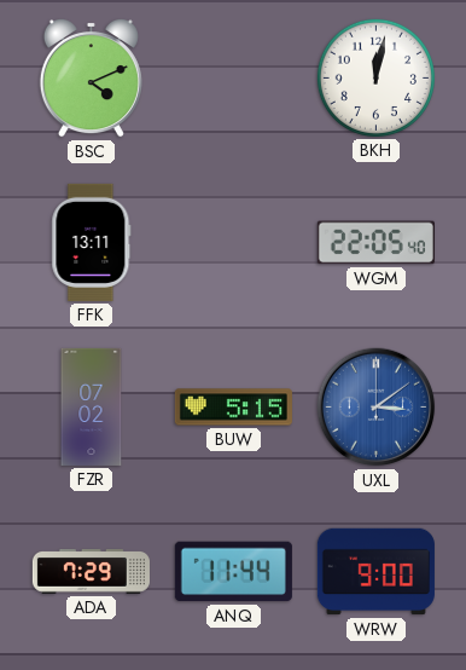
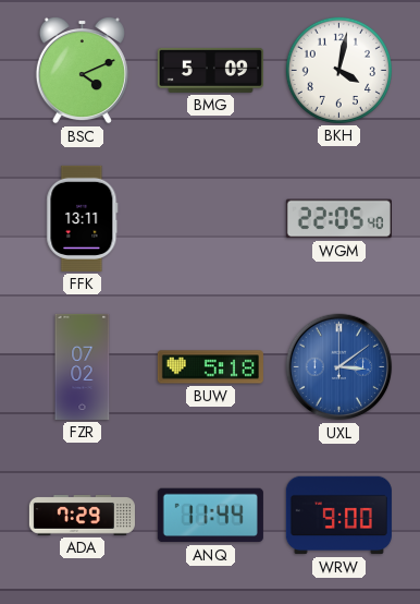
BMG: none -> 5:09 (210, 70)
BKH: 12:02 -> 4:02 (338, 70)
BUW: 5:15 -> 5:18 (210, 367)
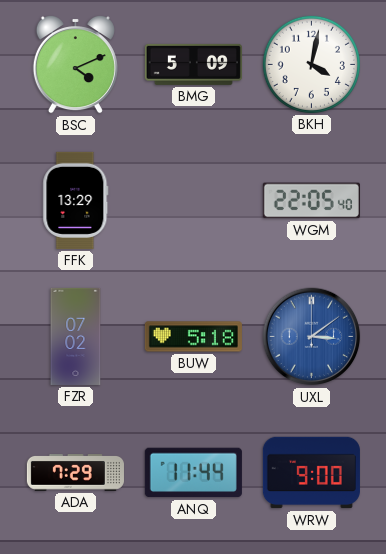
FFK: 13:11 -> 13:29 (76, 200)
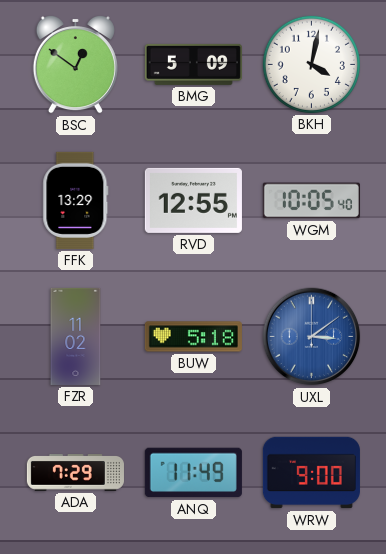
BSC: 4:11 -> 12:51 (75, 64)
RVD: none -> 12:55 (193, 200)
WGM: 22:05 -> 10:05 (311, 201)
FZR: 07:02 -> 11:02 (76, 336)
ANQ: 11:44 -> 11:49 (193, 473)
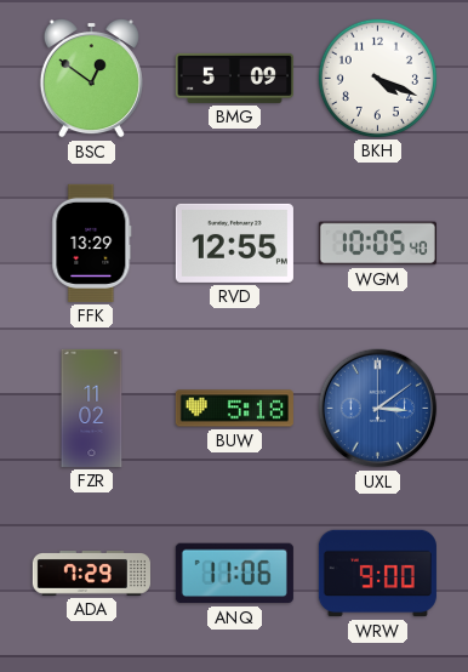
BKH: 4:02 -> 4:19 (377, 78)
ANQ: 11:49 -> 11:06 (234, 574)
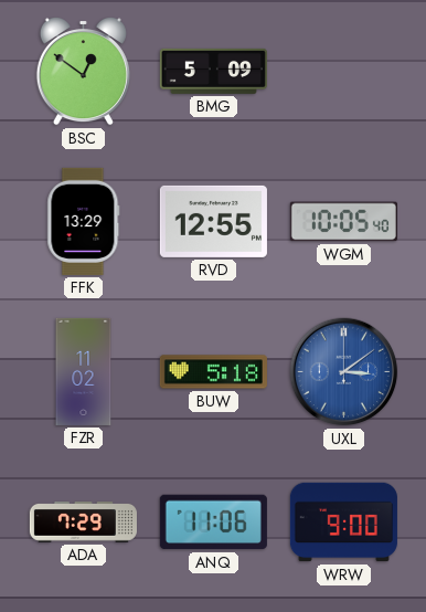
BKH: 4:19 -> none (377, 78)
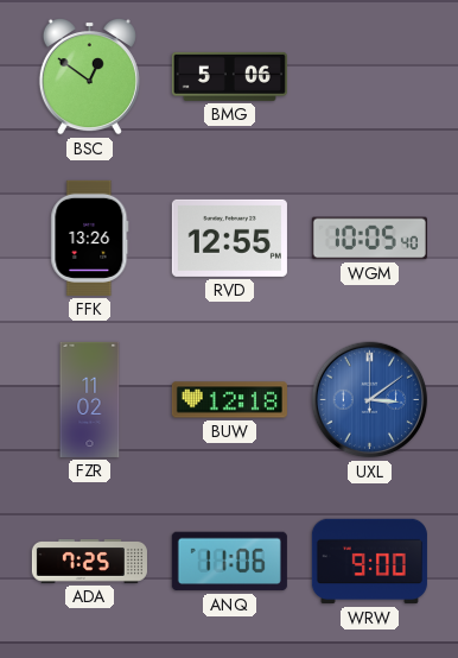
BMG: 5:09 -> 5:06 (229, 76)
FFK: 13:29 -> 13:26 (90, 238)
BUW: 5:18 -> 12:18 (229, 400)
ADA: 7:29 -> 7:25 (89, 562)
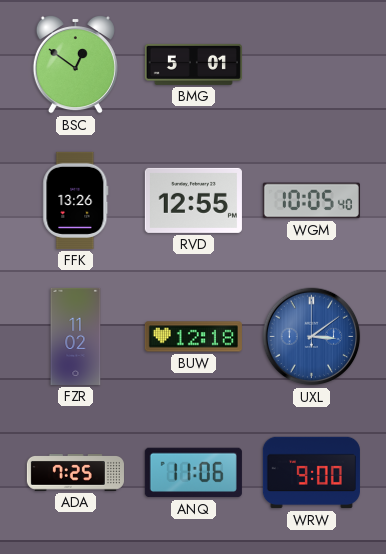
BMG: 5:06 -> 5:01 (193, 64)
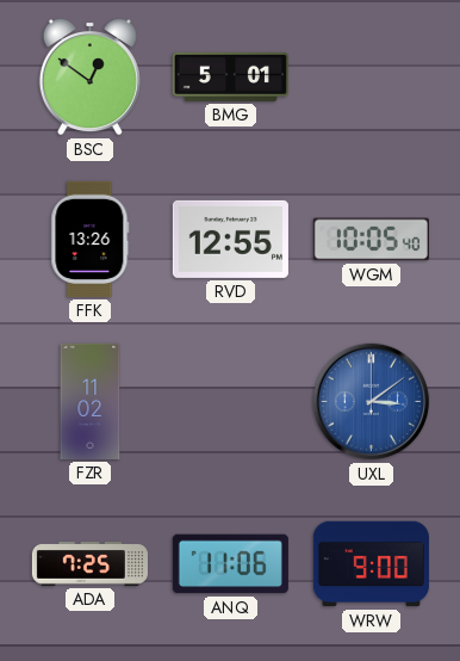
BUW: 12:18 -> none (193, 337)
